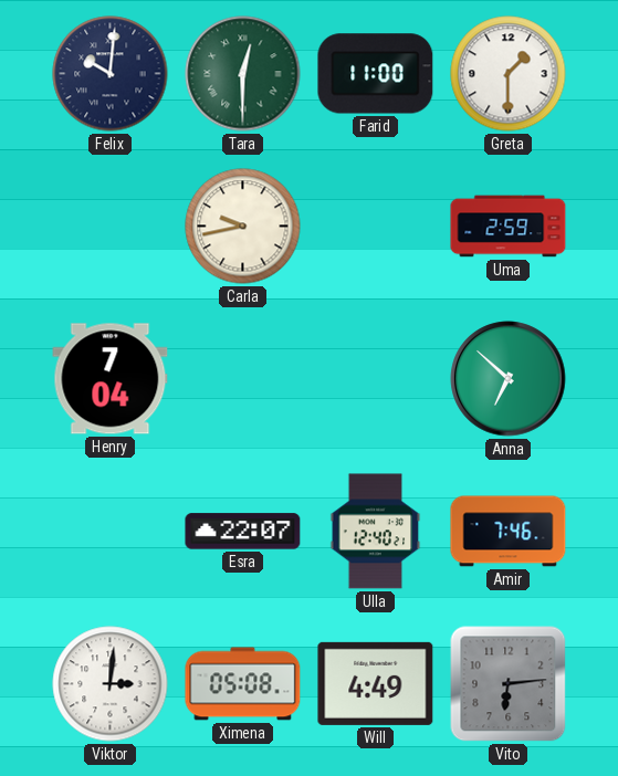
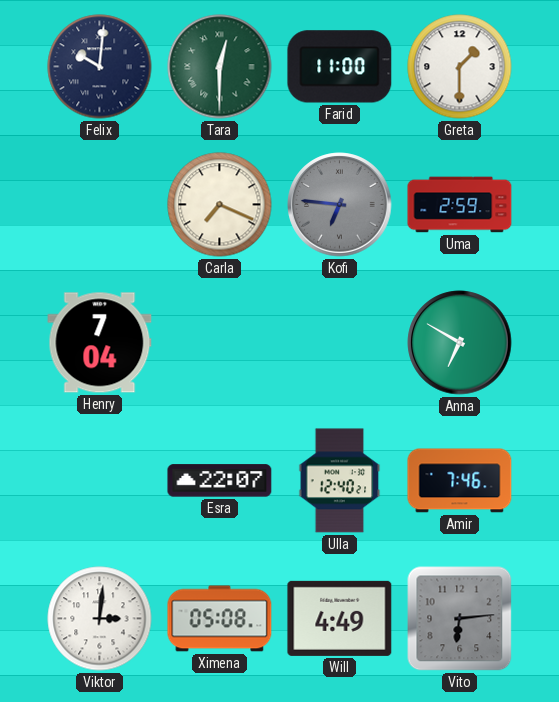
Carla: 9:43 -> 7:19 (220, 205)
Kofi: none -> 6:46 (340, 205)
Anna: 6:52 -> 6:50 (460, 343)
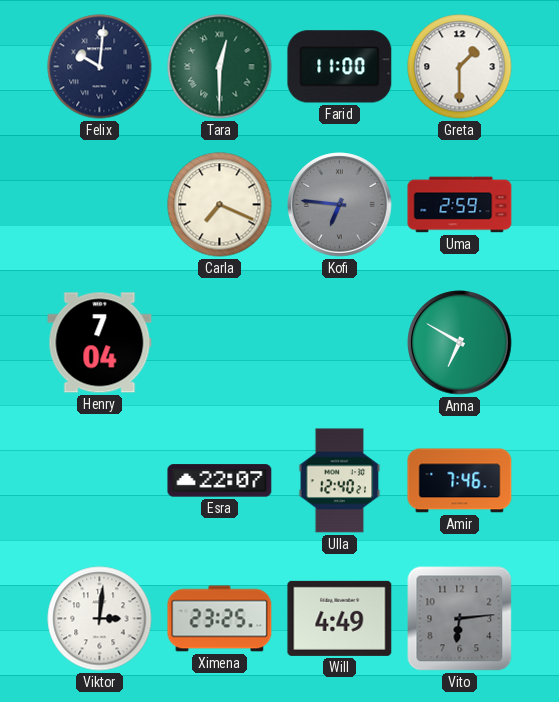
Ximena: 05:08 -> 23:25 (220, 619)
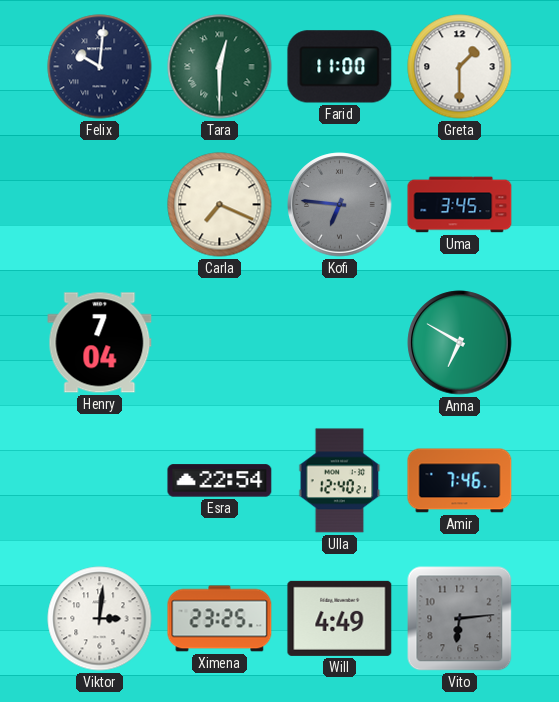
Uma: 2:59 -> 3:45 (460, 205)
Esra: 22:07 -> 22:54 (220, 481)
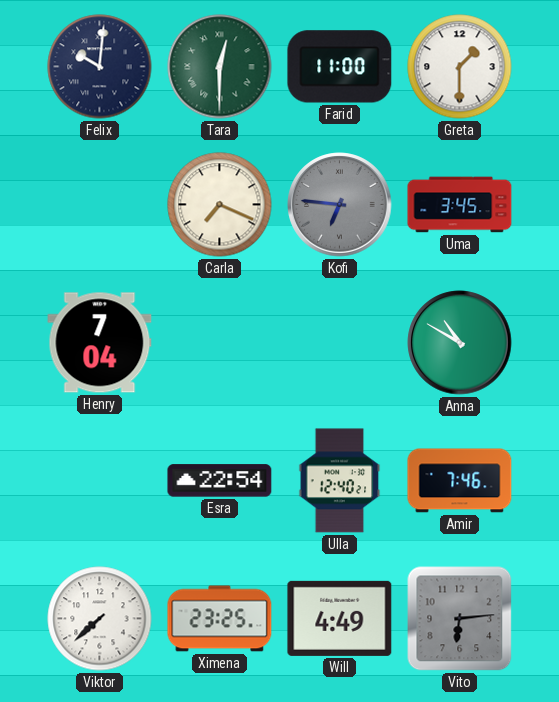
Anna: 6:50 -> 10:50 (460, 343)
Viktor: 3:01 -> 7:38 (100, 619)
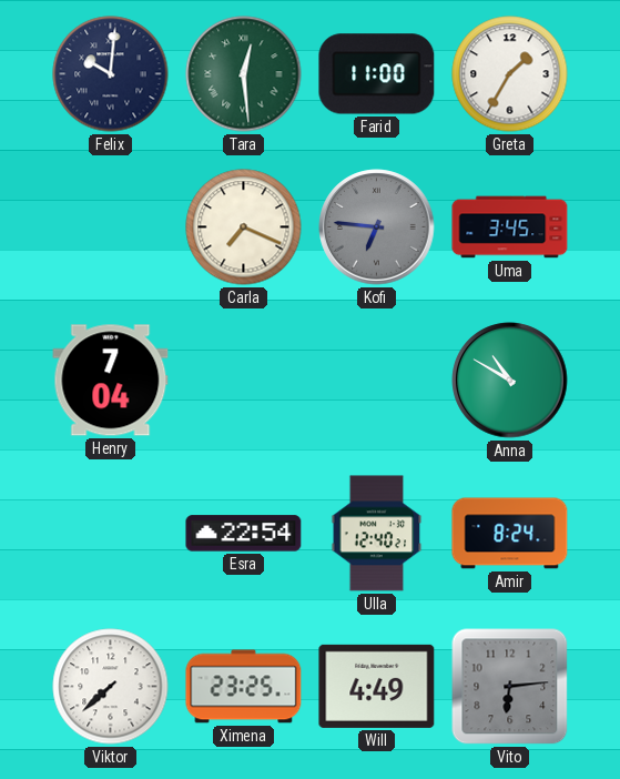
Tara: 12:30 -> 12:29 (244, 74)
Greta: 1:30 -> 1:35 (510, 74)
Amir: 7:46 -> 8:24 (510, 534)
